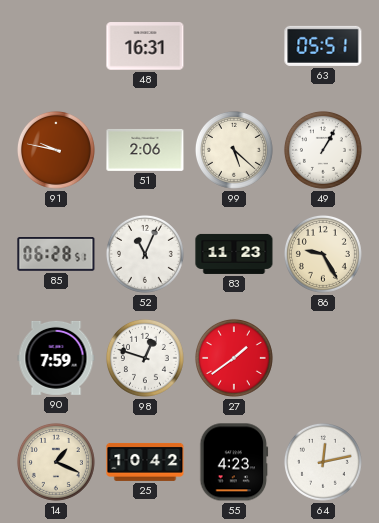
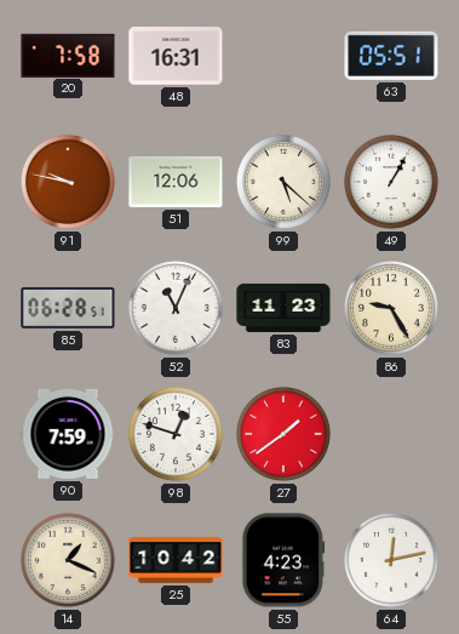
20: none -> 7:58 (68, 55)
51: 2:06 -> 12:06 (176, 182)
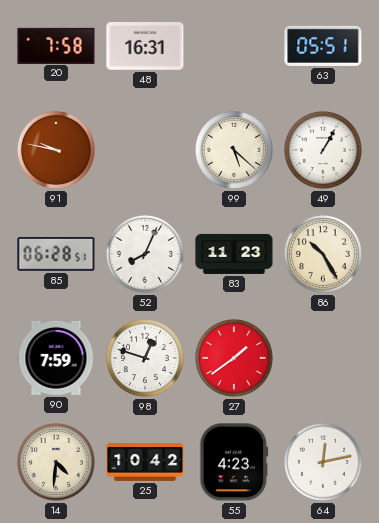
51: 12:06 -> none (176, 182)
52: 11:04 -> 8:04 (145, 254)
86: 9:25 -> 10:25 (323, 254)
14: 1:19 -> 4:31 (56, 462)
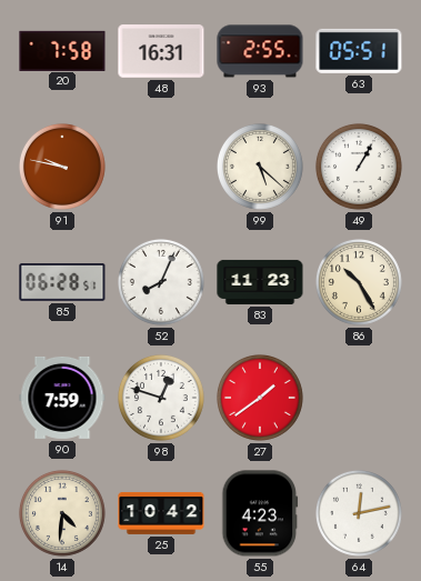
93: none -> 2:55 (260, 51)
